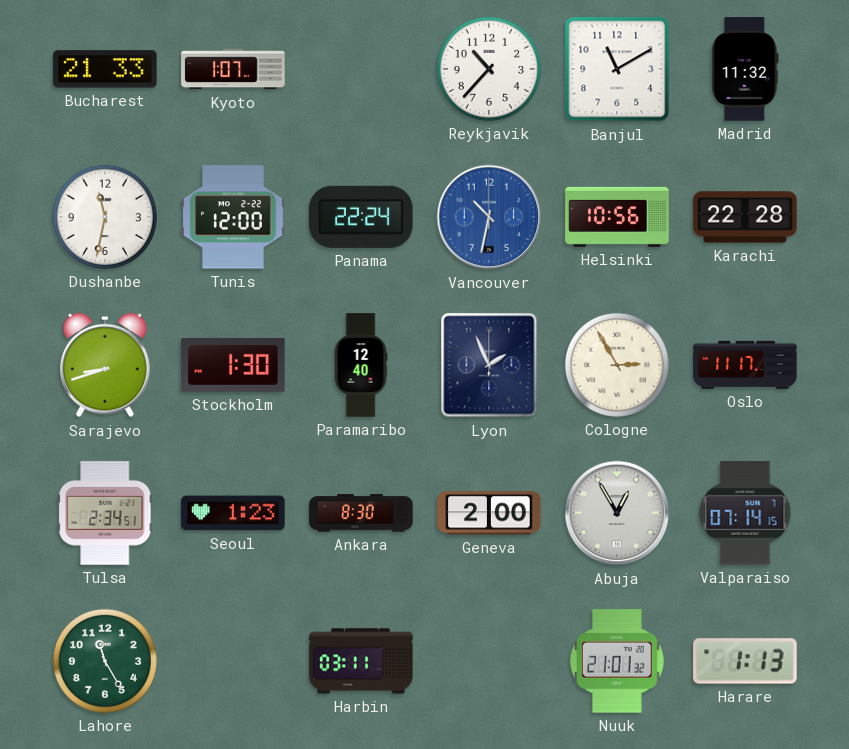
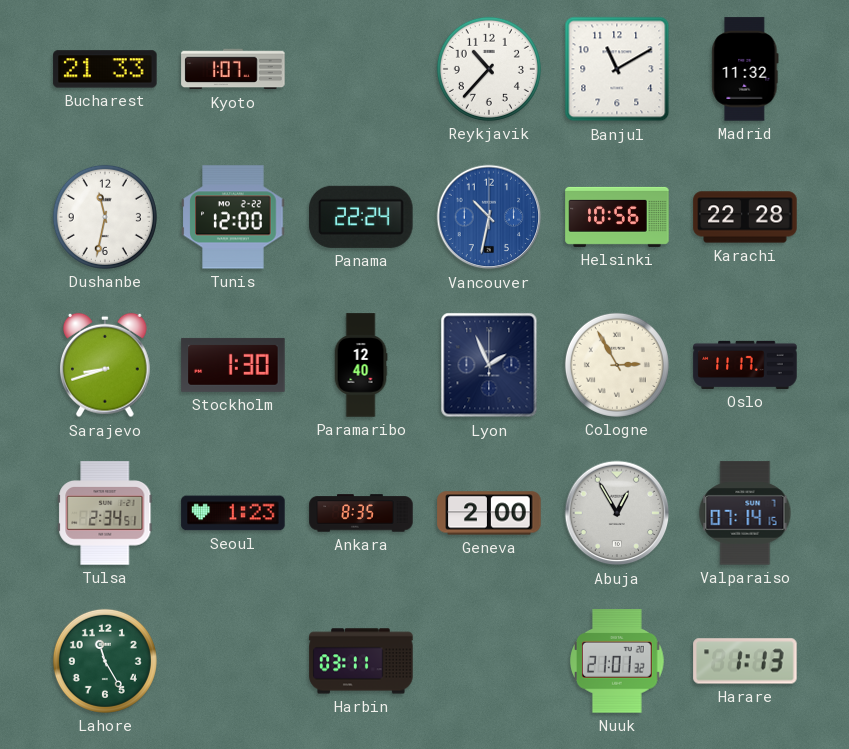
Ankara: 8:30 -> 8:35 (361, 513)
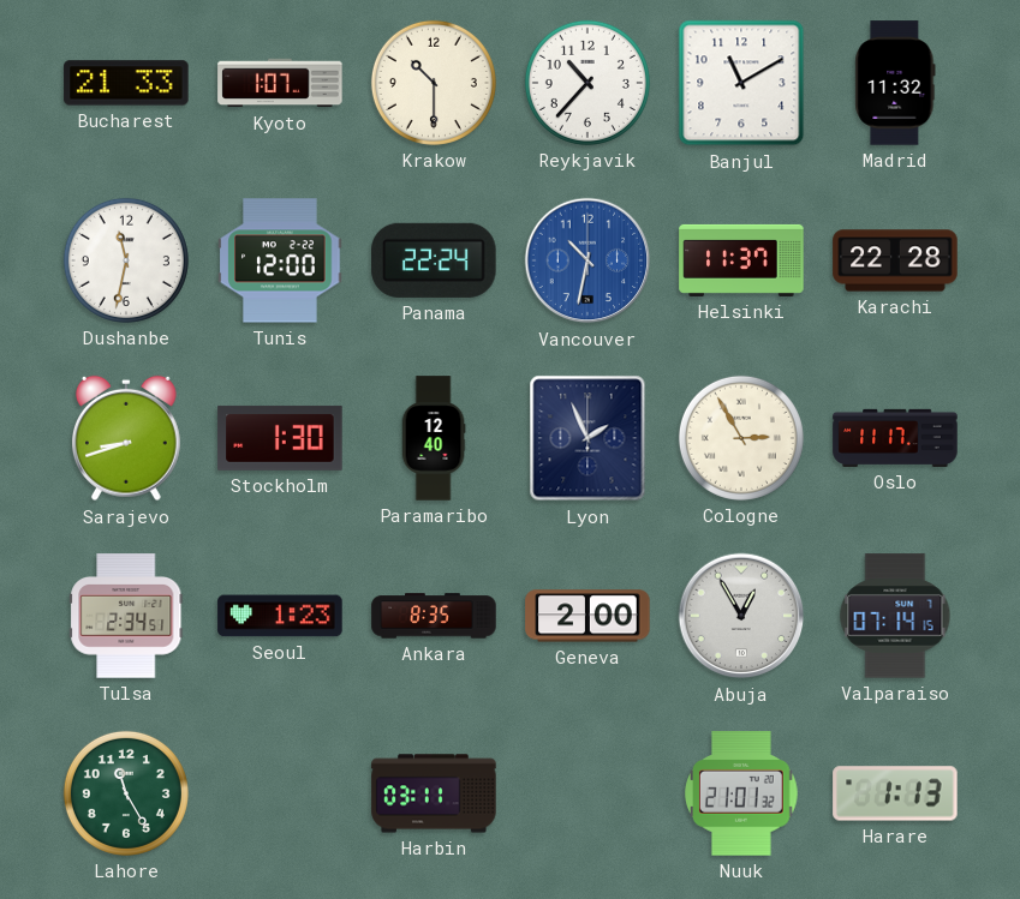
Krakow: none -> 10:30 (434, 83)
Helsinki: 10:56 -> 11:37 (741, 260)
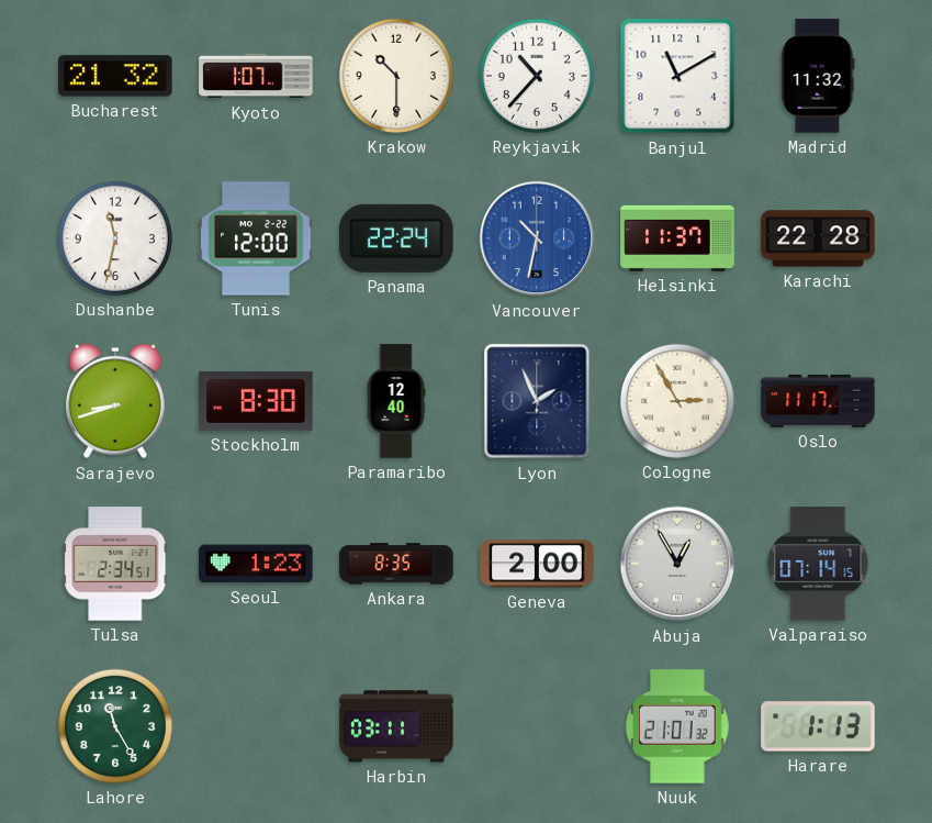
Bucharest: 21:33 -> 21:32 (115, 76)
Stockholm: 1:30 -> 8:30 (256, 401)
